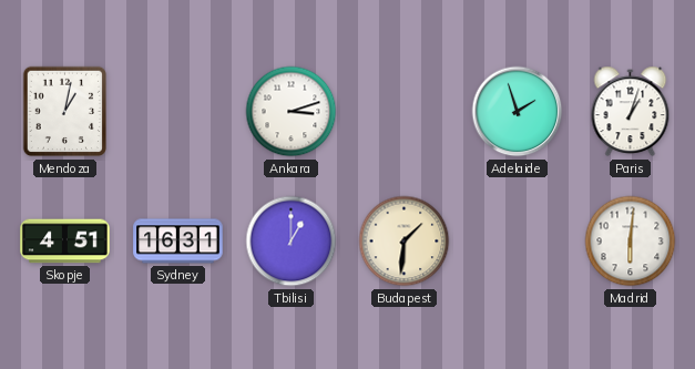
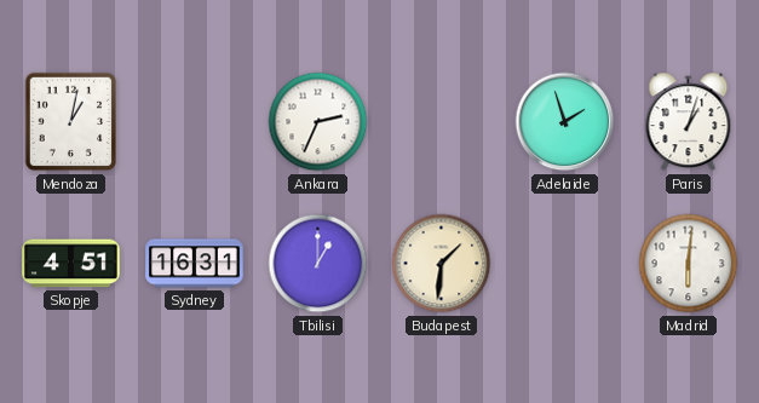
Ankara: 3:12 -> 2:34 (318, 122)
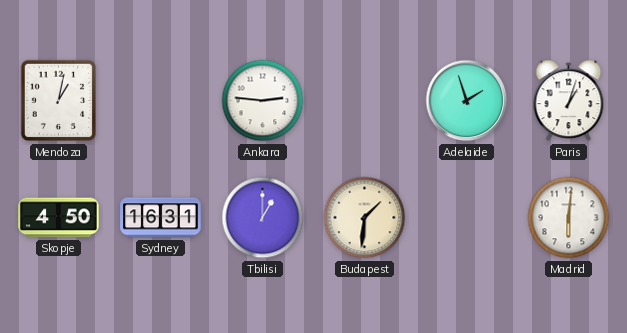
Ankara: 2:34 -> 2:46 (263, 101)
Skopje: 4:51 -> 4:50 (59, 218)
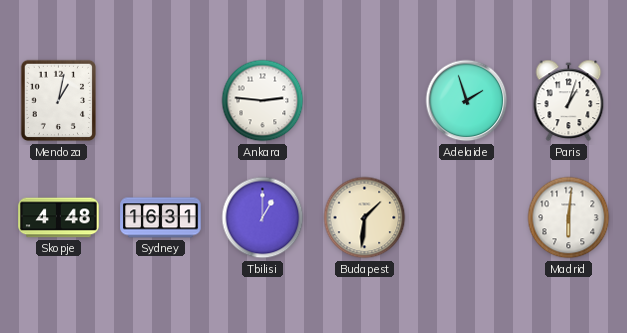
Skopje: 4:50 -> 4:48 (59, 218)
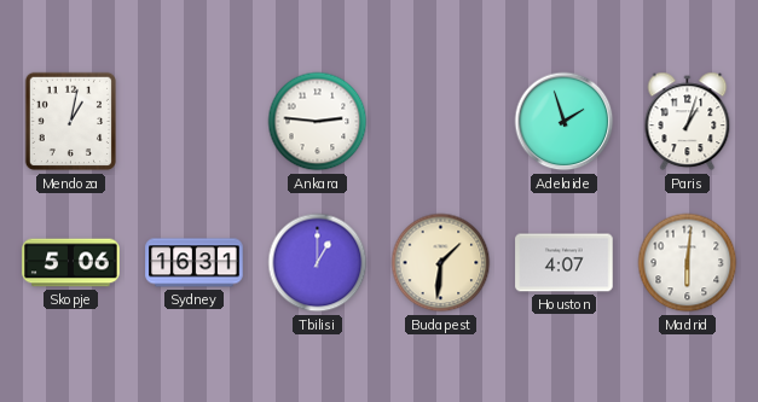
Skopje: 4:48 -> 5:06 (71, 263)
Houston: none -> 4:07 (565, 263)
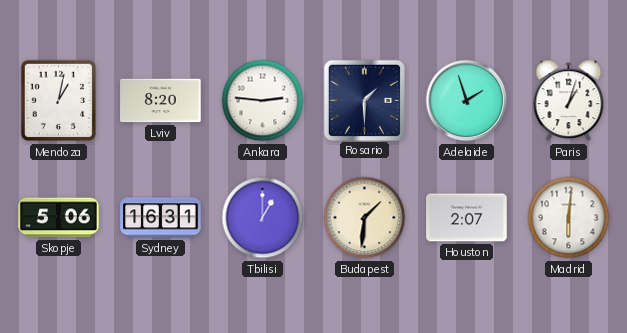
Lviv: none -> 8:20 (161, 101)
Rosario: none -> 1:30 (364, 100)
Houston: 4:07 -> 2:07 (467, 218)
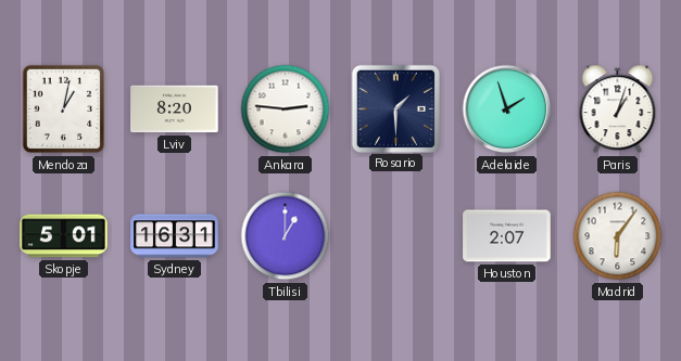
Skopje: 5:06 -> 5:01 (64, 236)
Budapest: 1:31 -> none (365, 218)
Madrid: 6:01 -> 6:06 (618, 236)
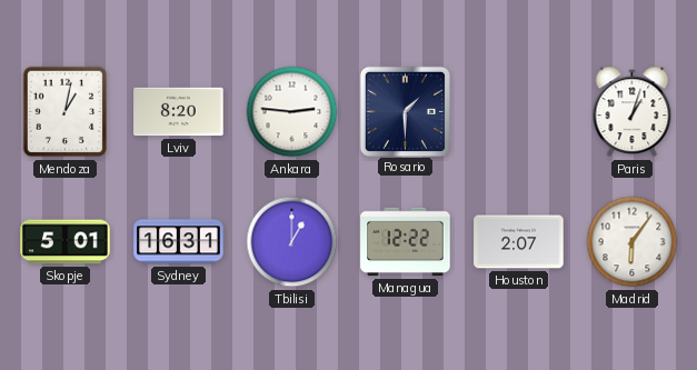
Adelaide: 1:57 -> none (507, 109)
Managua: none -> 12:22 (406, 242)
